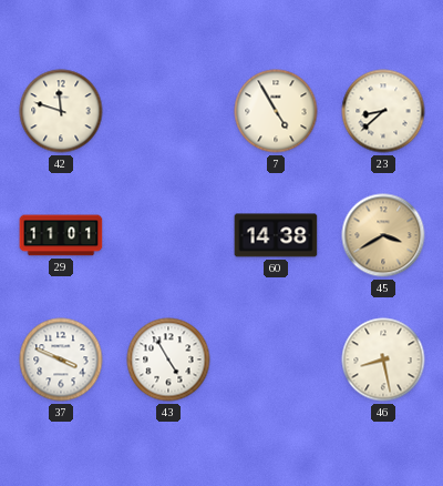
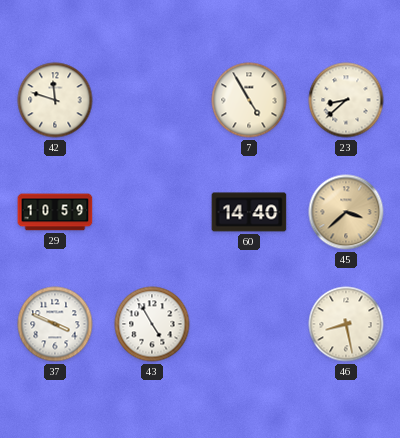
29: 11:01 -> 10:59 (55, 212)
60: 14:38 -> 14:40 (249, 212)
45: 3:40 -> 3:38 (346, 212)
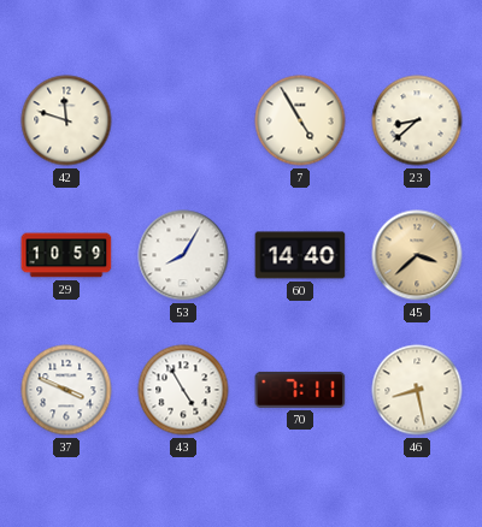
53: none -> 8:05 (183, 255)
70: none -> 7:11 (300, 390)
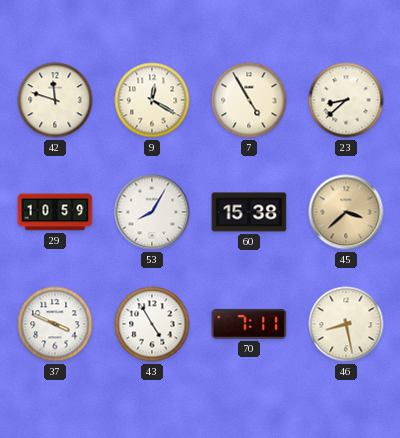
9: none -> 12:20 (152, 100)
60: 14:40 -> 15:38 (249, 212)
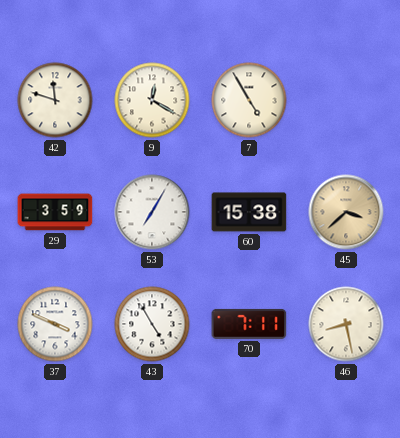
23: 8:38 -> none (346, 100)
29: 10:59 -> 3:59 (55, 212)
53: 8:05 -> 7:05 (152, 212)
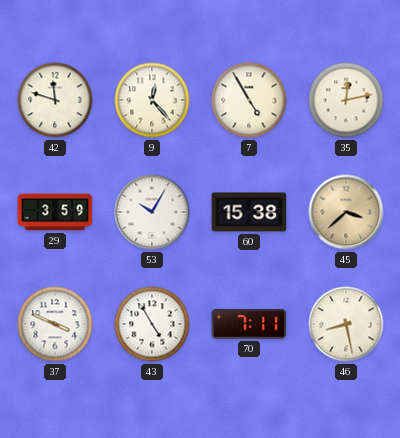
9: 12:20 -> 12:23 (152, 100)
35: none -> 12:13 (346, 100)
53: 7:05 -> 10:05 (152, 212)
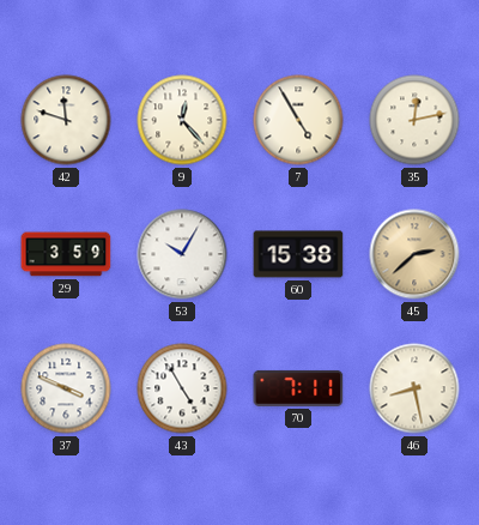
45: 3:38 -> 2:38 (414, 254)
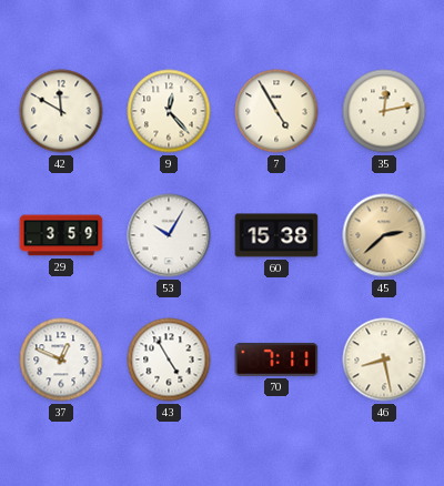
42: 11:48 -> 11:50 (61, 111)
37: 3:49 -> 12:49 (61, 360)
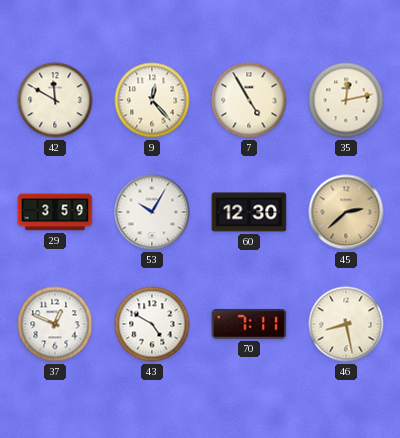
60: 15:38 -> 12:30 (249, 212)
43: 4:55 -> 4:50 (152, 324)
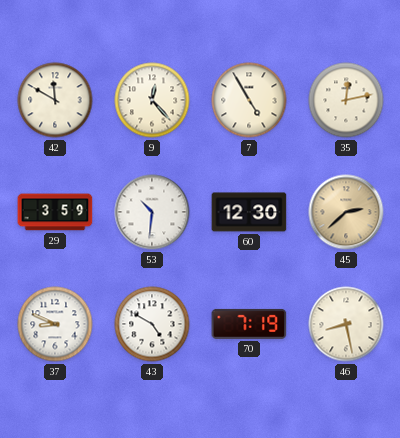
53: 10:05 -> 10:31 (152, 212)
37: 12:49 -> 8:49 (55, 324)
70: 7:11 -> 7:19 (249, 324)
